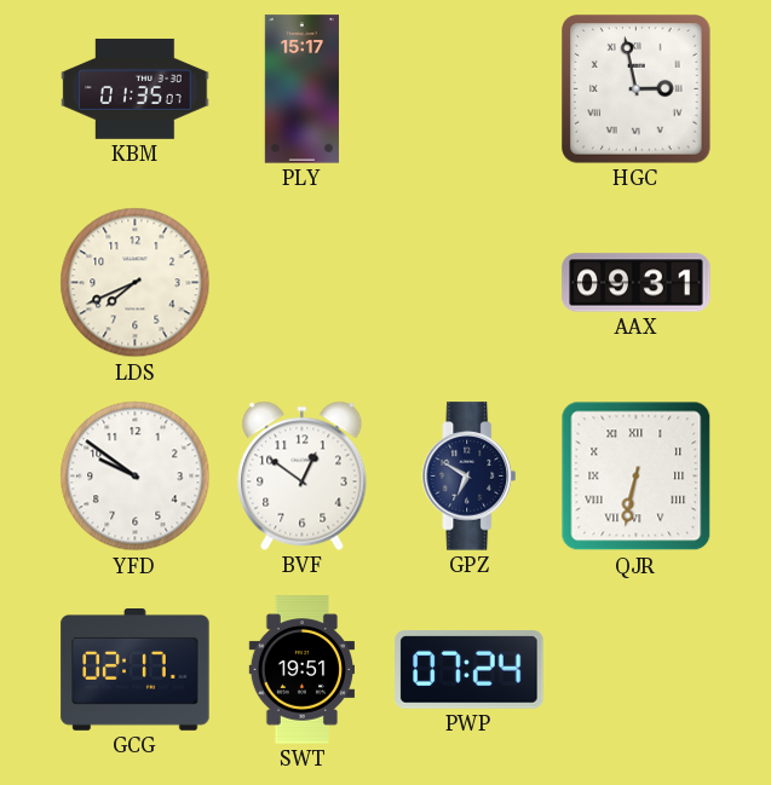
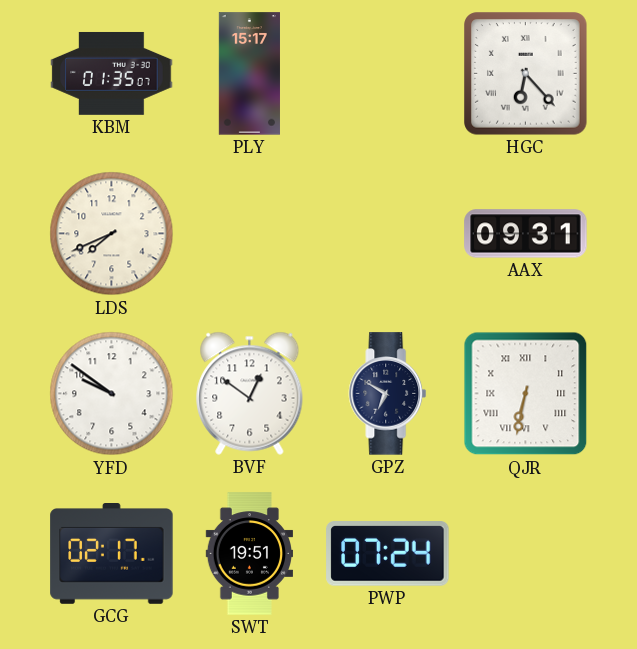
HGC: 2:58 -> 6:23 (526, 74)
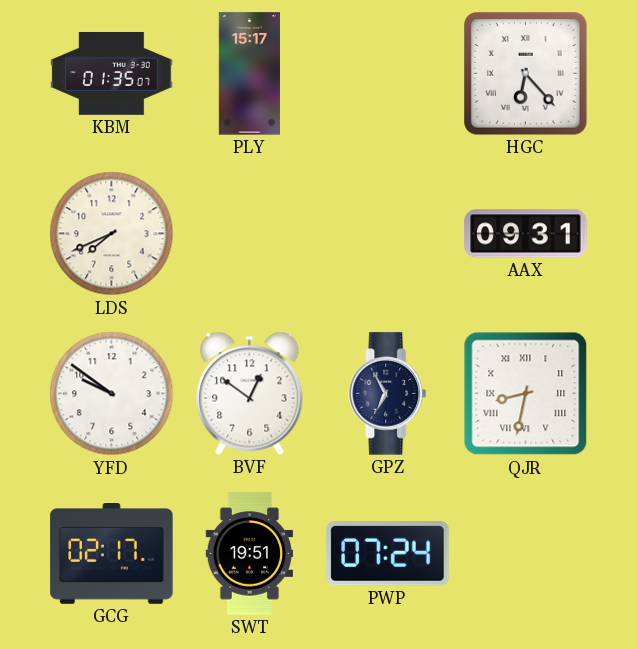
GPZ: 6:50 -> 6:55 (388, 394)
QJR: 6:32 -> 8:32 (526, 394)
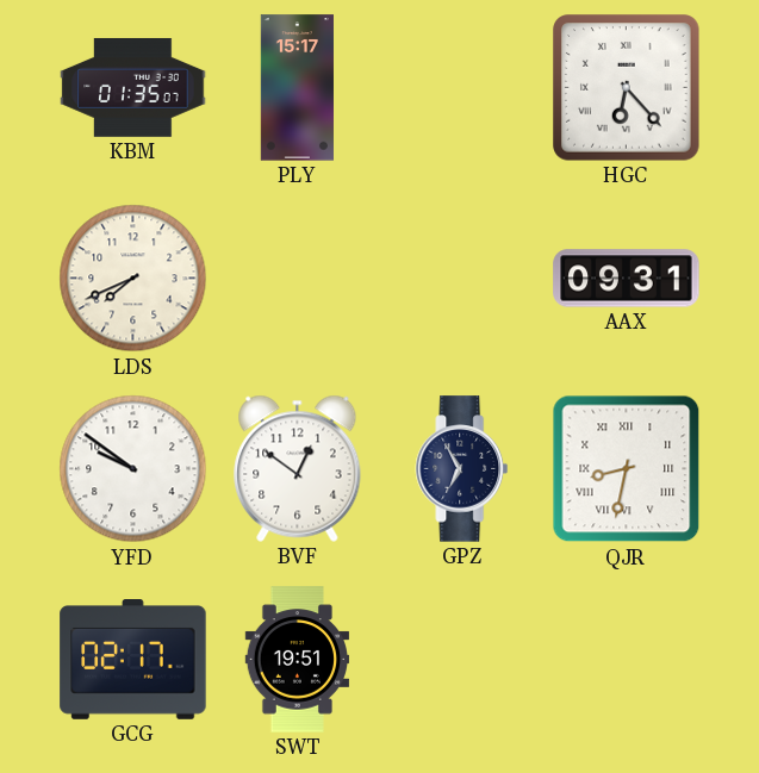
PWP: 07:24 -> none (388, 554)
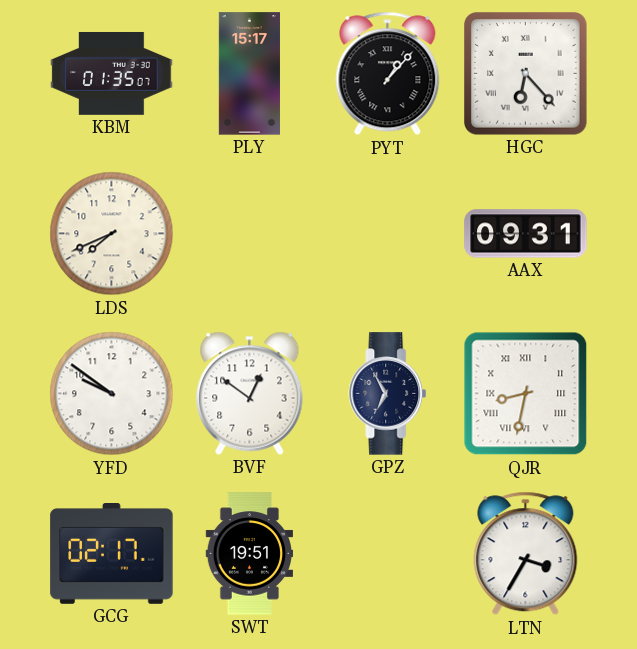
PYT: none -> 1:07 (388, 74)
LTN: none -> 3:35 (526, 554)
